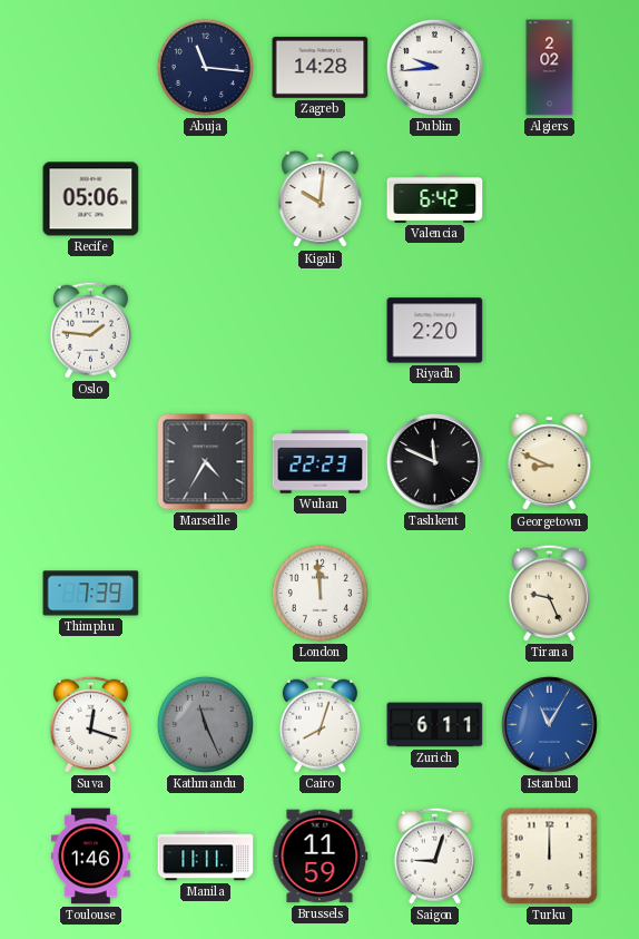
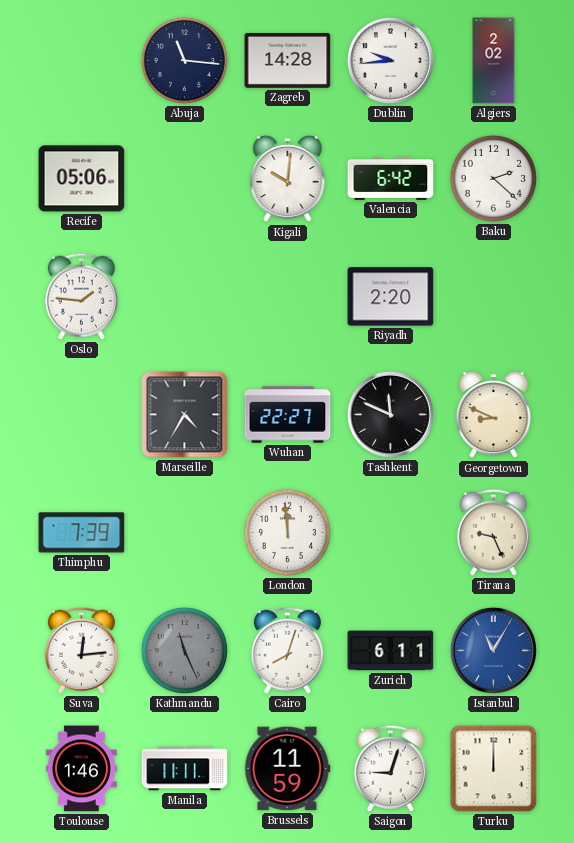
Baku: none -> 2:22 (493, 178)
Wuhan: 22:23 -> 22:27 (288, 415)
Suva: 12:18 -> 12:14 (81, 650)
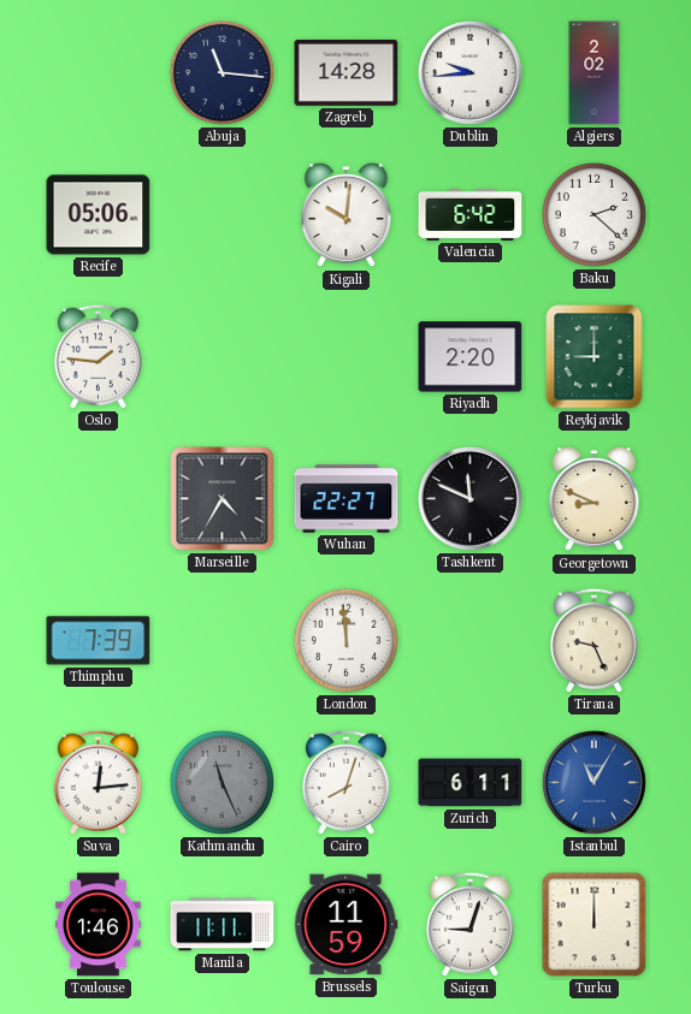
Reykjavik: none -> 9:00 (595, 357)
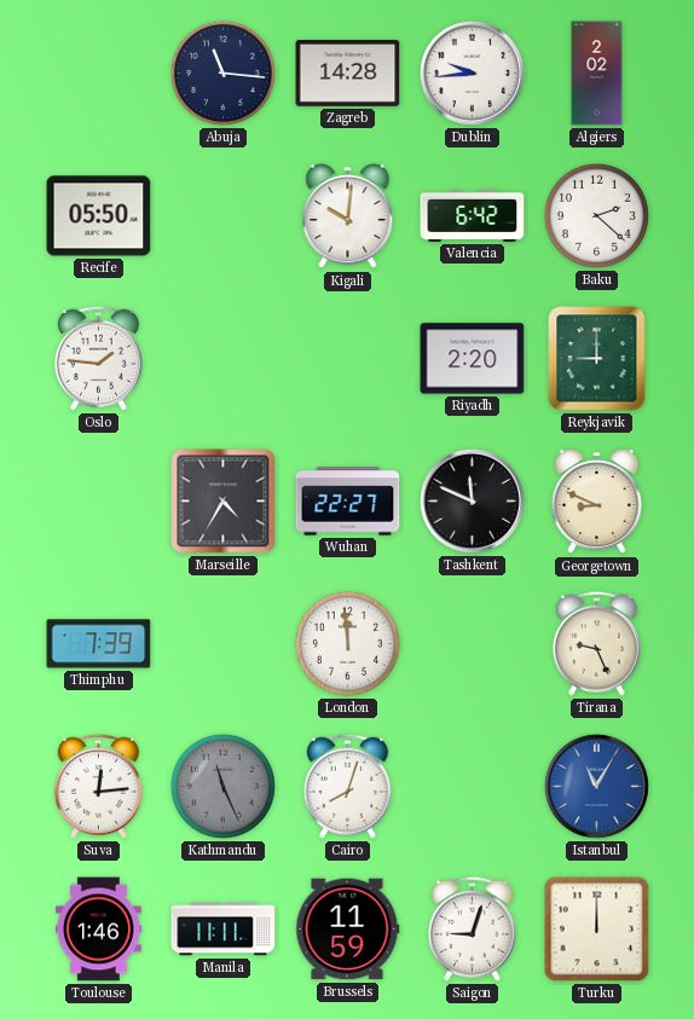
Recife: 05:06 -> 05:50 (99, 216)
Zurich: 6:11 -> none (471, 783)
